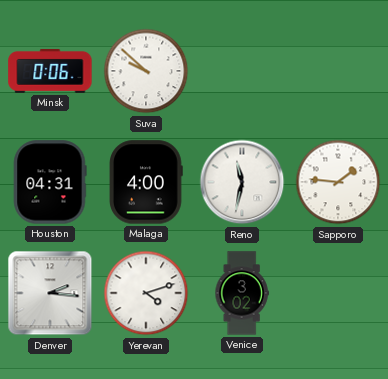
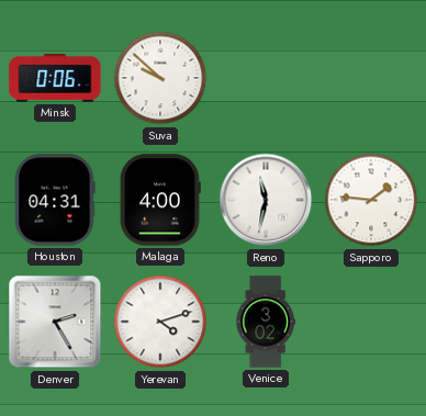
Denver: 2:16 -> 2:25 (55, 322)
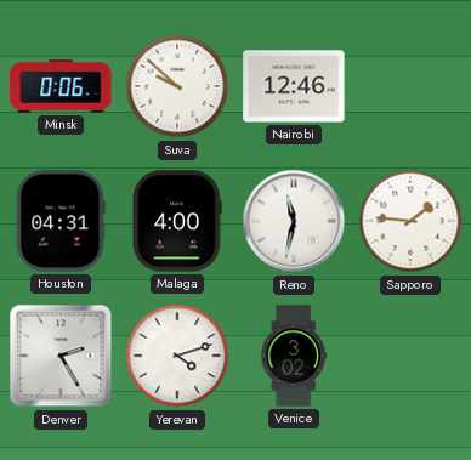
Nairobi: none -> 12:46 (294, 86)
